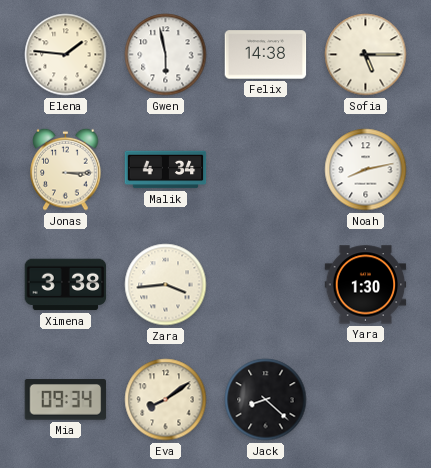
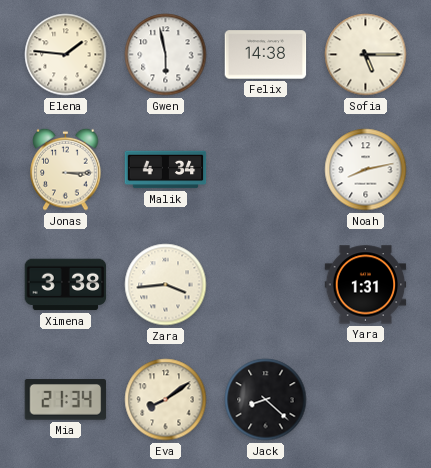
Yara: 1:30 -> 1:31 (366, 285)
Mia: 09:34 -> 21:34 (66, 400)
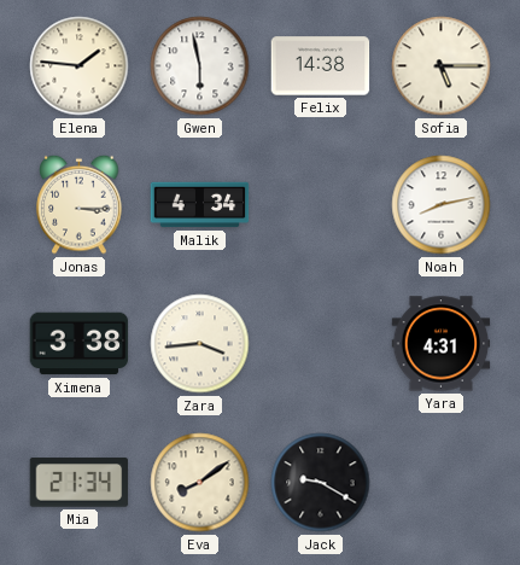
Yara: 1:31 -> 4:31 (442, 344)
Jack: 8:22 -> 9:20 (321, 483)
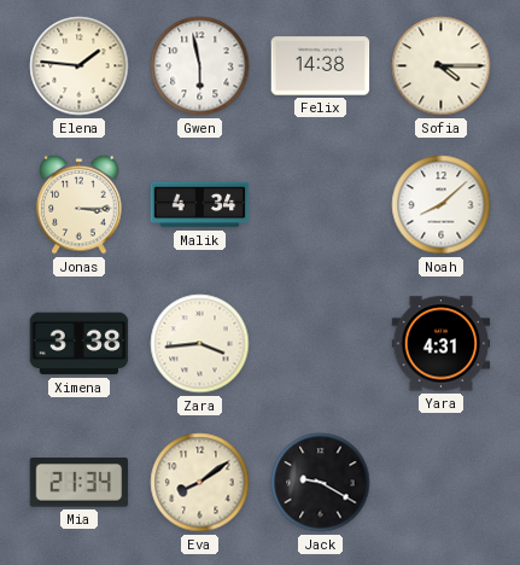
Sofia: 5:15 -> 4:15 (442, 66)
Noah: 8:13 -> 8:08 (442, 205)
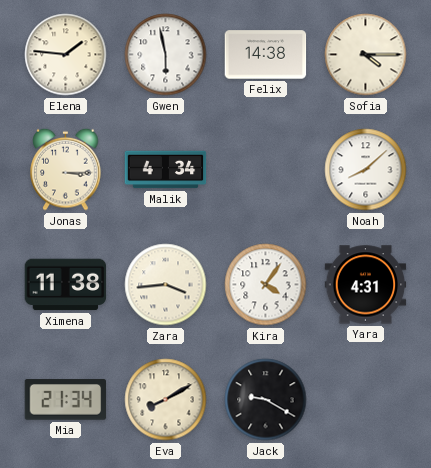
Ximena: 3:38 -> 11:38 (66, 285)
Kira: none -> 4:06 (266, 285)
Eva: 8:09 -> 8:10 (166, 400)
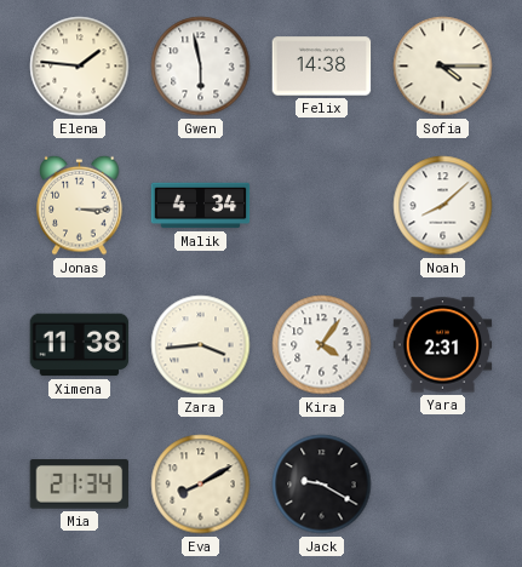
Yara: 4:31 -> 2:31 (443, 345)
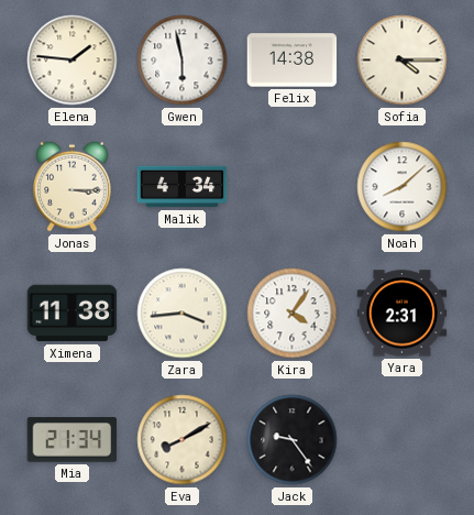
Jack: 9:20 -> 9:24 (293, 440)
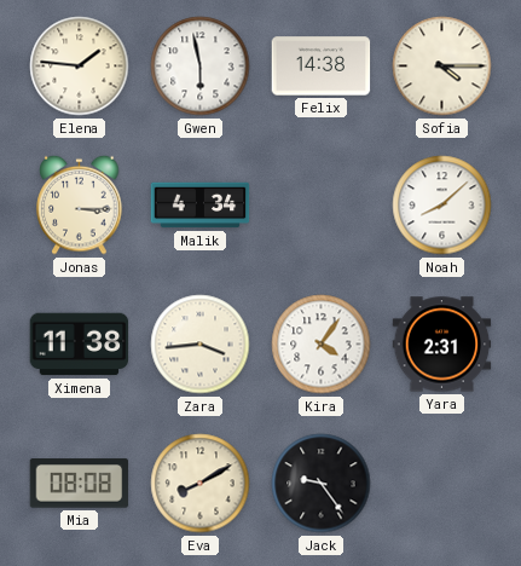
Mia: 21:34 -> 08:08 (80, 484)
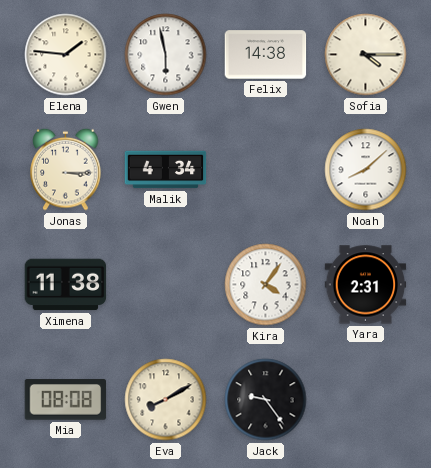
Zara: 3:44 -> none (201, 345)
